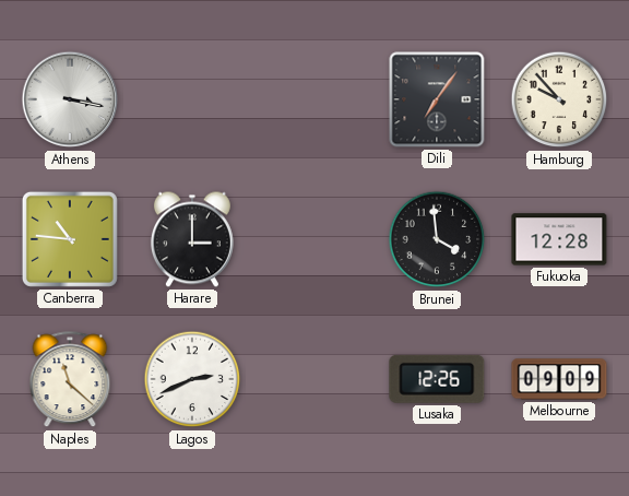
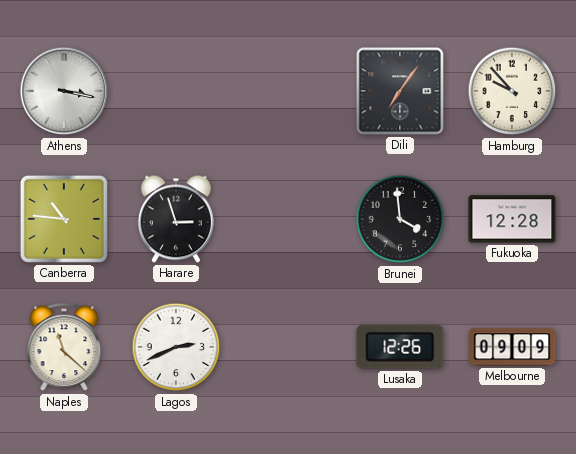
Harare: 3:00 -> 2:57 (176, 219)
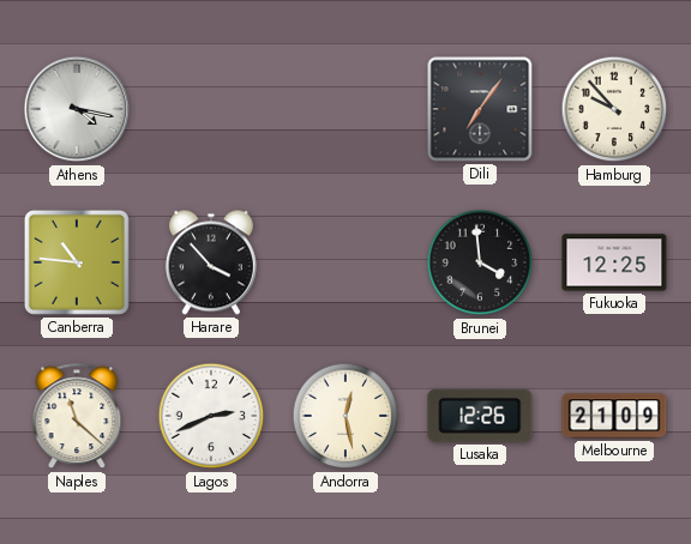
Athens: 3:17 -> 4:17 (77, 109)
Harare: 2:57 -> 3:53 (211, 262)
Fukuoka: 12:28 -> 12:25 (614, 262)
Andorra: none -> 12:28 (345, 416)
Melbourne: 09:09 -> 21:09 (614, 416)
